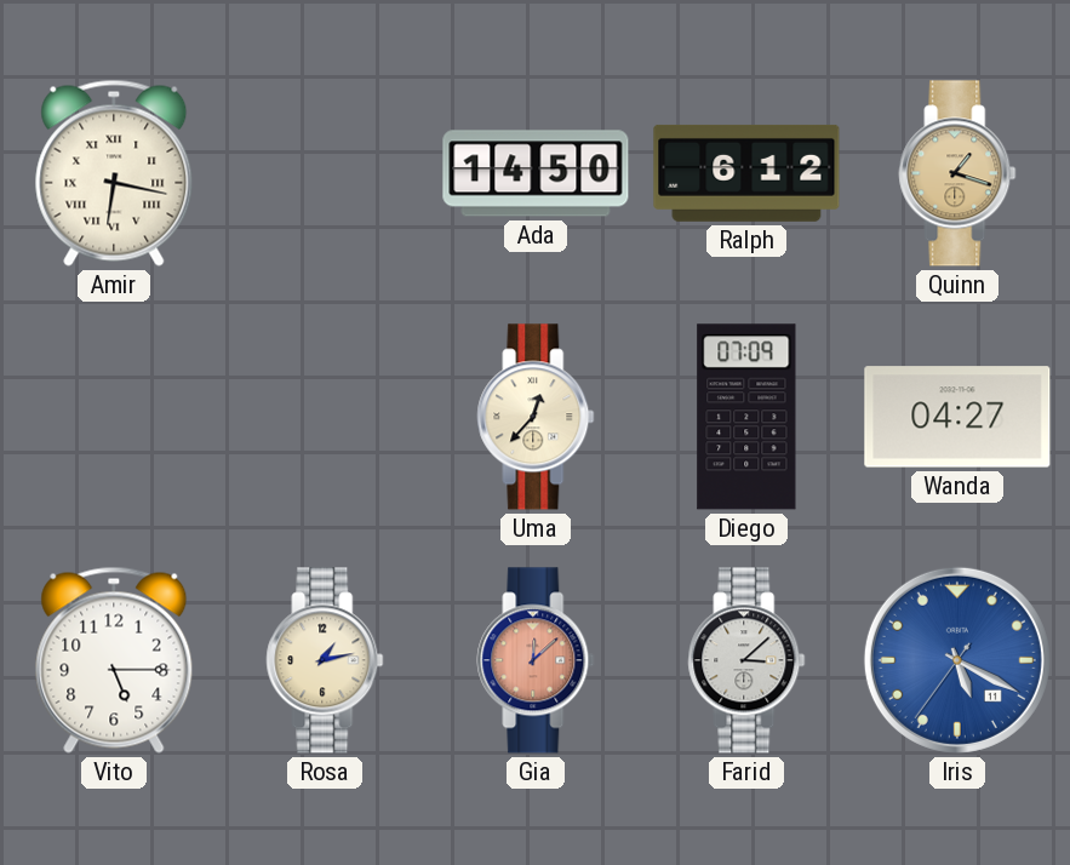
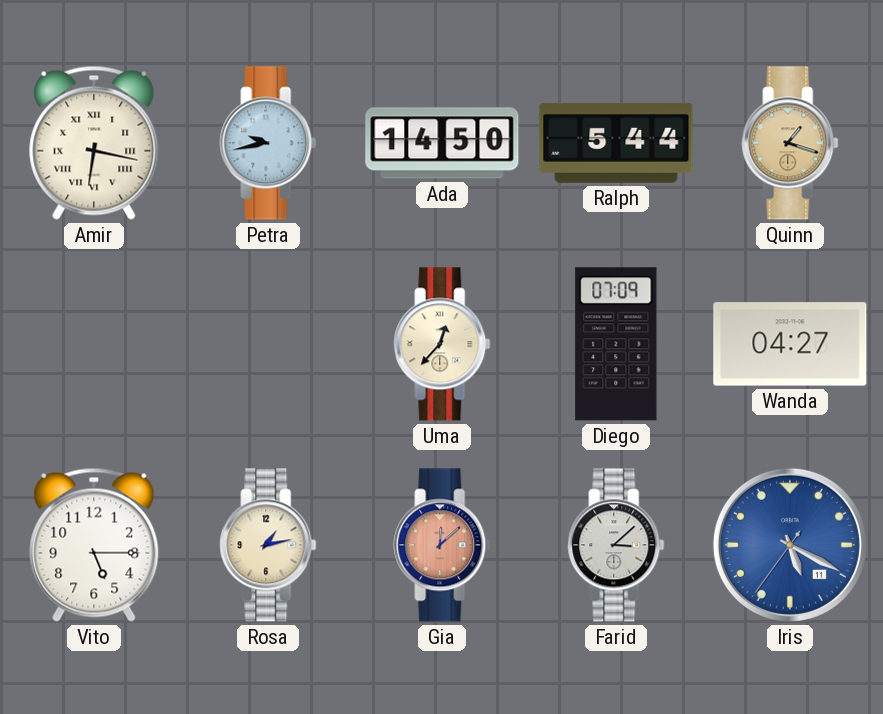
Petra: none -> 9:43 (268, 143)
Ralph: 6:12 -> 5:44 (616, 143)
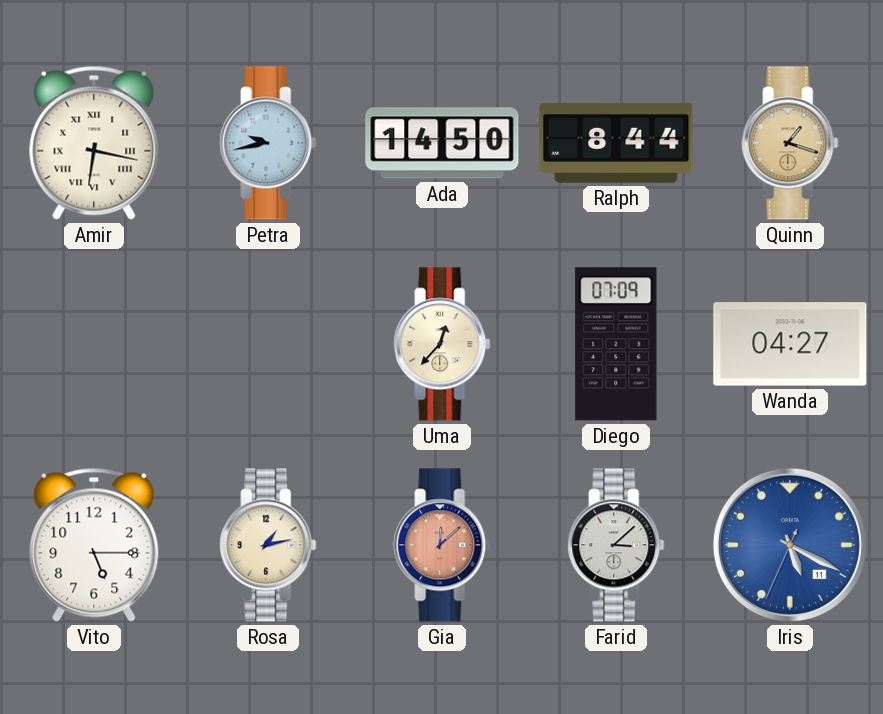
Ralph: 5:44 -> 8:44 (616, 143)
Iris: 5:19:36 -> 5:19:34 (790, 545)
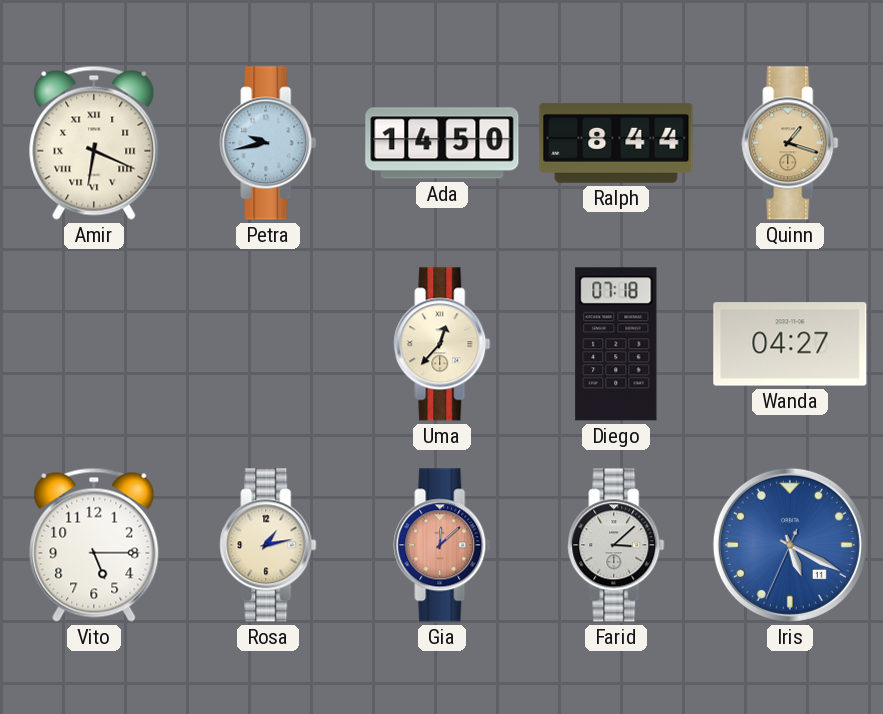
Amir: 6:17 -> 6:19 (94, 143)
Diego: 07:09 -> 07:18 (616, 344)
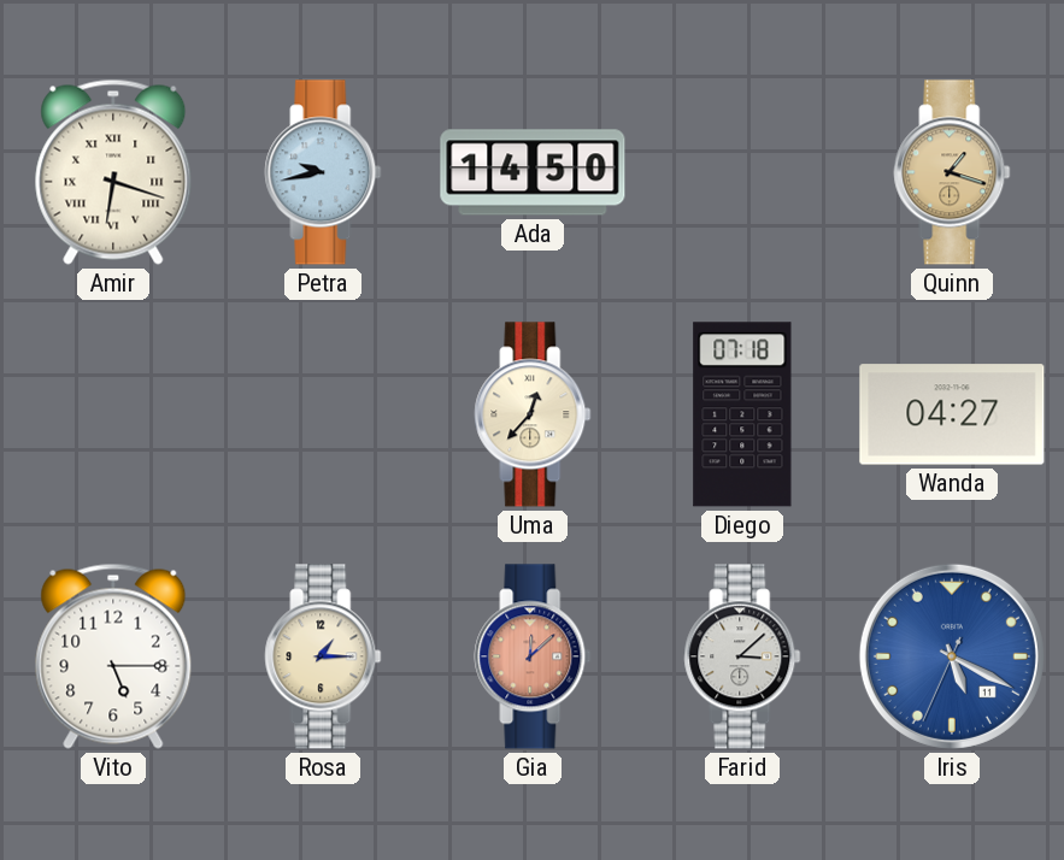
Amir: 6:19 -> 6:18 (113, 172)
Ralph: 8:44 -> none (616, 143)
Rosa: 1:13 -> 1:15 (323, 656)
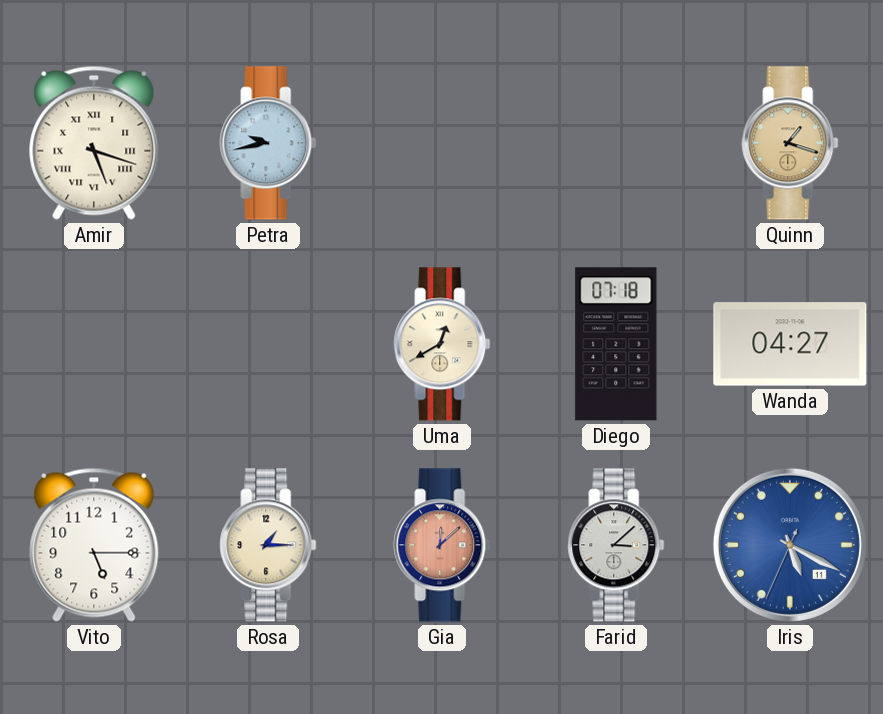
Amir: 6:18 -> 5:18 (94, 143)
Ada: 14:50 -> none (533, 172)
Uma: 12:37 -> 12:40 (442, 344)
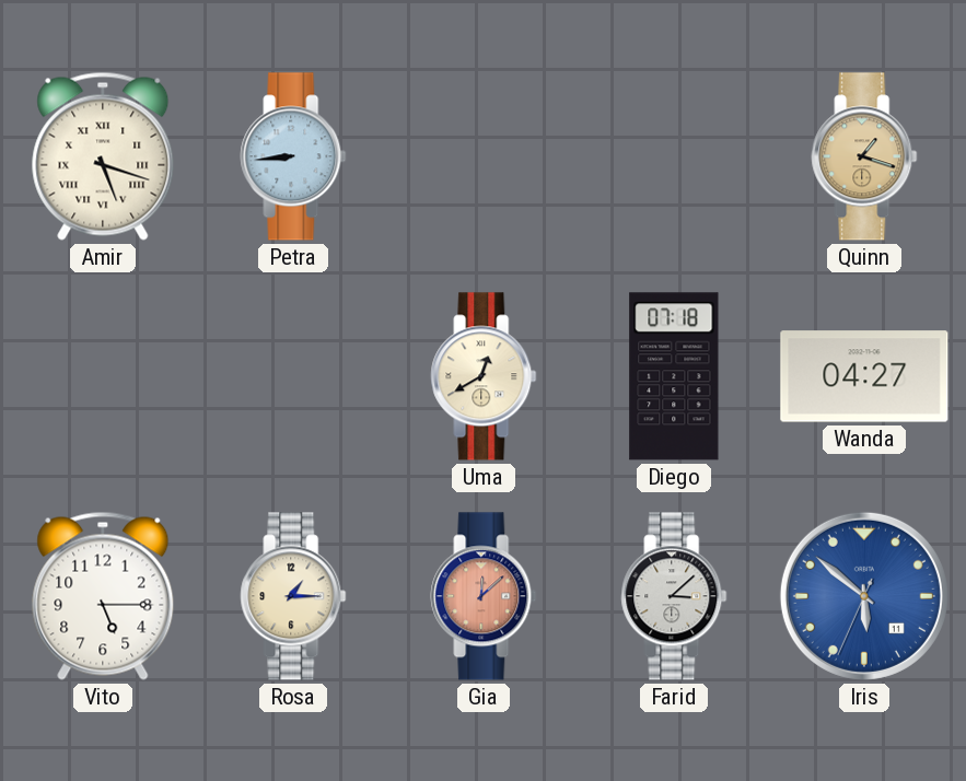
Petra: 9:43 -> 8:44 (293, 156)
Iris: 5:19 -> 5:51 (864, 596)
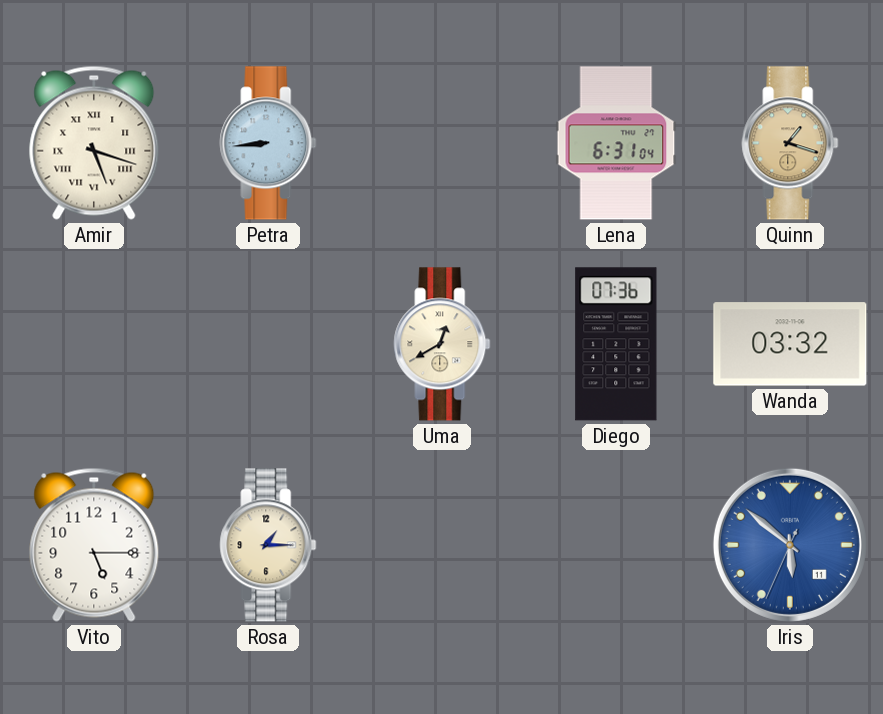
Lena: none -> 6:31 (616, 143)
Diego: 07:18 -> 07:36 (616, 344)
Wanda: 04:27 -> 03:32 (790, 344)
Gia: 12:08 -> none (484, 596)
Farid: 3:08 -> none (674, 596)
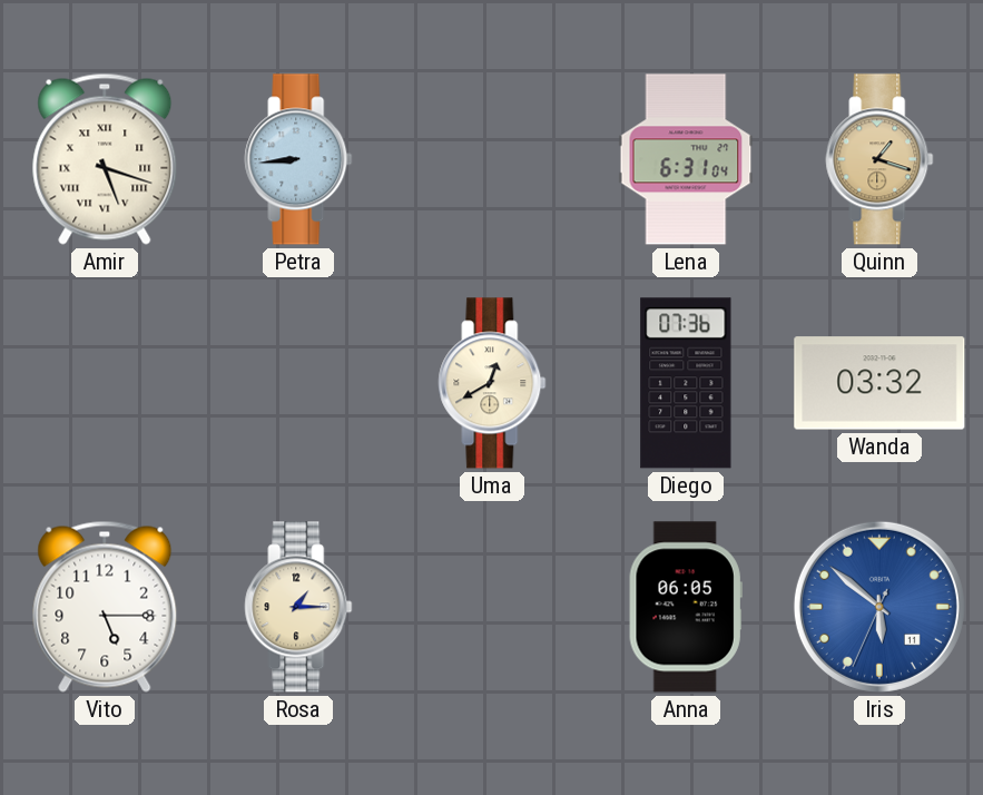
Anna: none -> 06:05 (686, 607)
